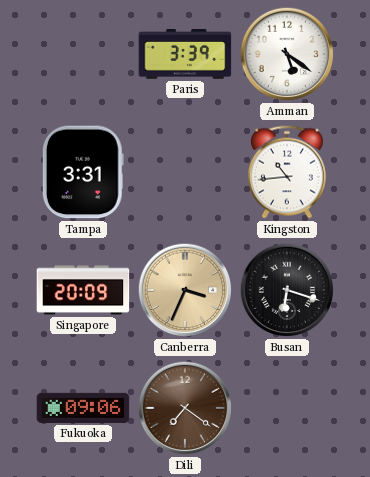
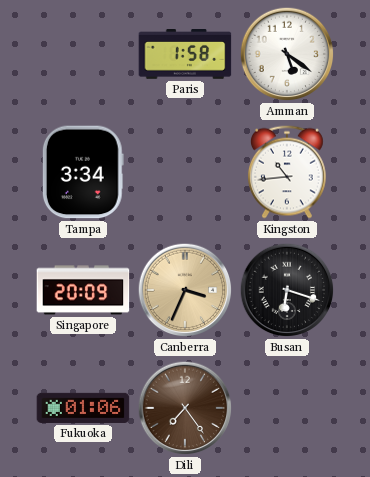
Paris: 3:39 -> 1:58 (185, 55)
Tampa: 3:31 -> 3:34 (83, 172)
Fukuoka: 09:06 -> 01:06 (83, 408)
Dili: 7:21 -> 7:24 (185, 408)
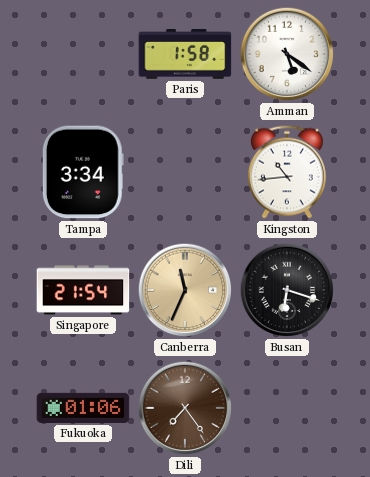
Singapore: 20:09 -> 21:54 (83, 290)
Canberra: 3:34 -> 11:34 (185, 290)
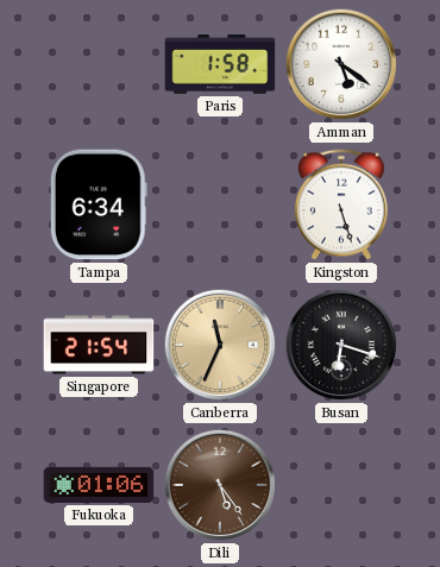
Tampa: 3:34 -> 6:34 (99, 204)
Kingston: 10:44 -> 5:27 (341, 204)
Dili: 7:24 -> 5:24 (220, 485)
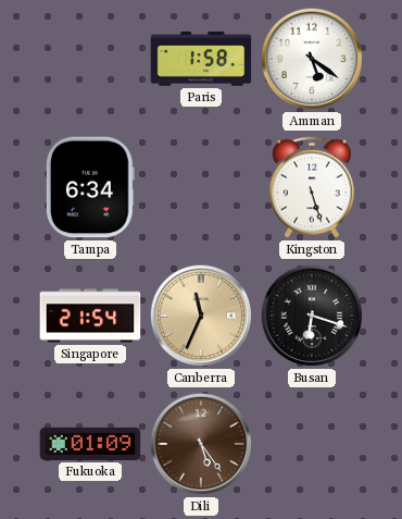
Fukuoka: 01:06 -> 01:09 (90, 444)
